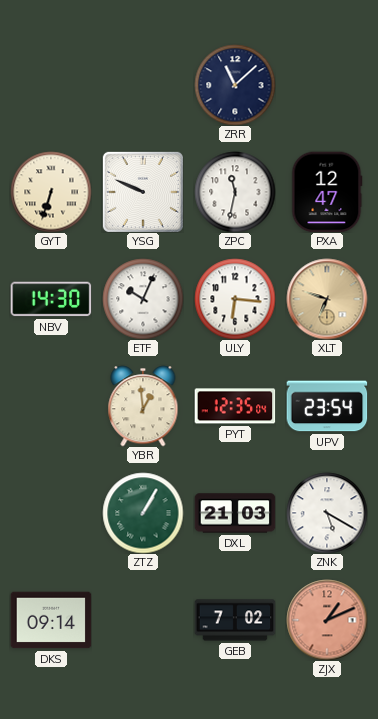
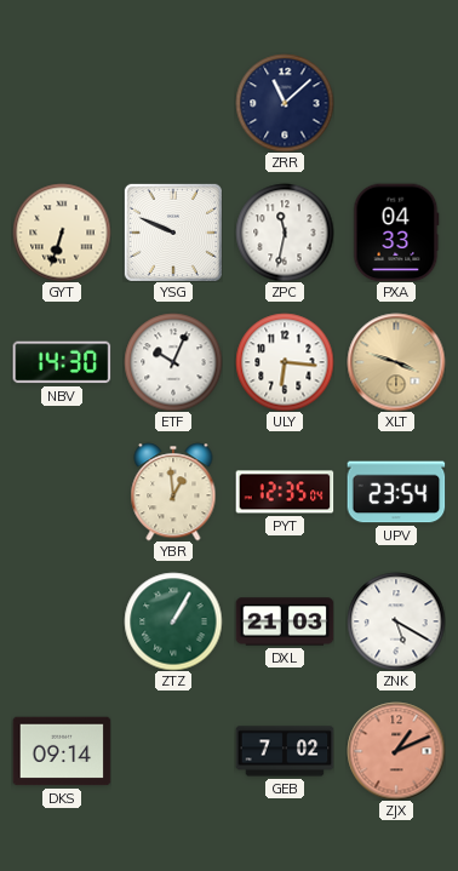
PXA: 12:47 -> 04:33 (396, 233)
XLT: 6:48 -> 3:48 (396, 362)
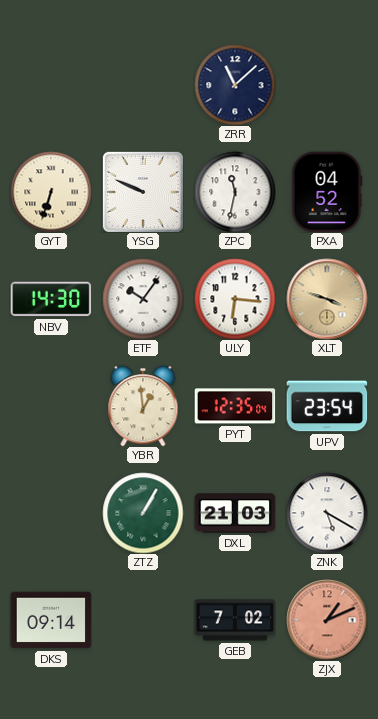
PXA: 04:33 -> 04:52 (327, 192)
ETF: 10:04 -> 10:06 (143, 299)
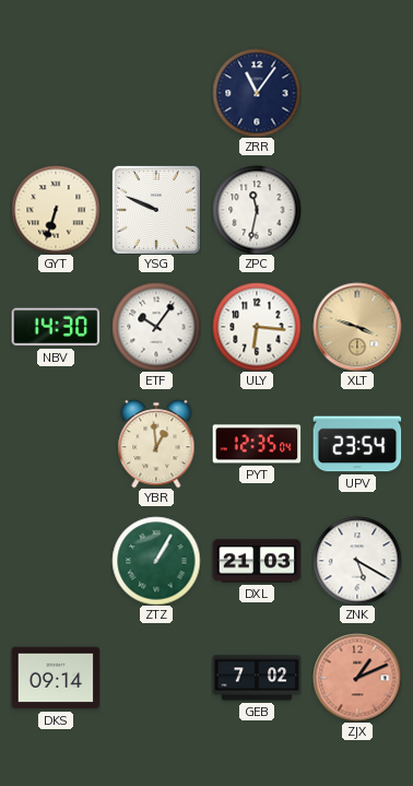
ZRR: 11:08 -> 11:06 (257, 93)
PXA: 04:52 -> none (327, 192)
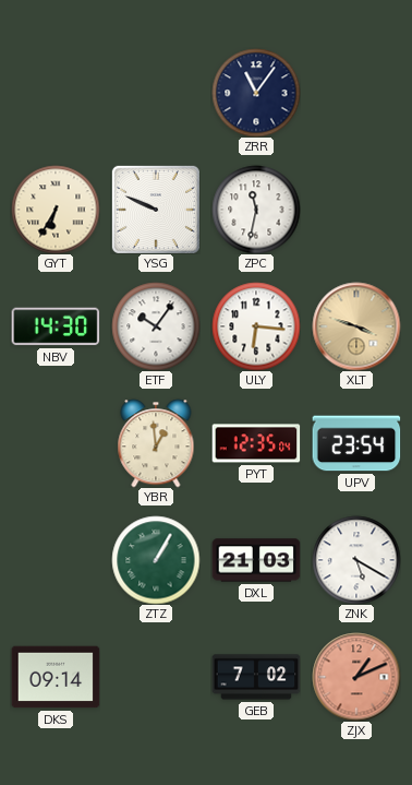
GYT: 6:33 -> 6:35 (56, 210)
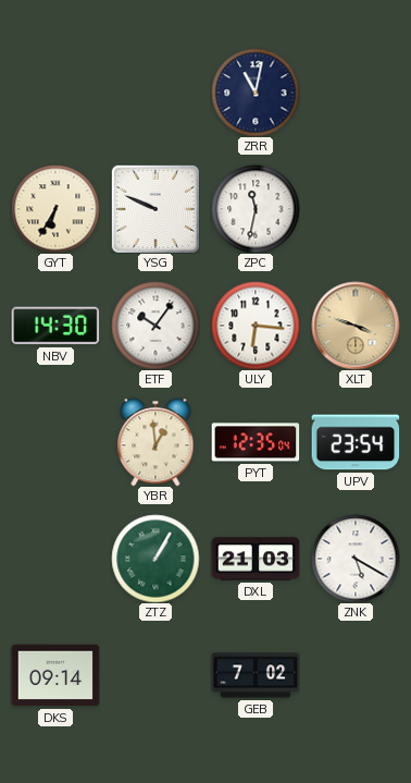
ZRR: 11:06 -> 11:02 (256, 93)
ZJX: 1:11 -> none (356, 677)
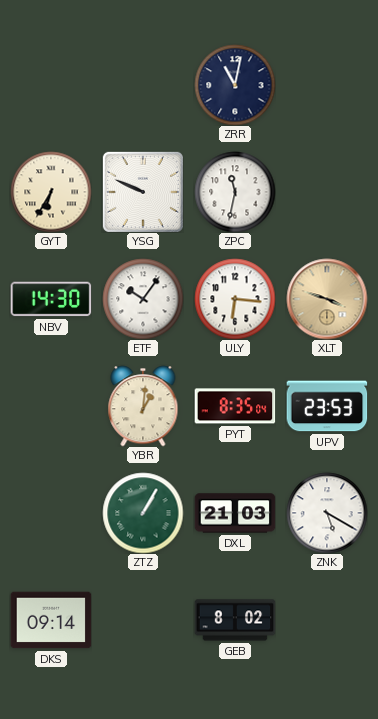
YBR: 12:59 -> 1:01 (143, 406)
PYT: 12:35 -> 8:35 (235, 406)
UPV: 23:54 -> 23:53 (327, 406)
GEB: 7:02 -> 8:02 (235, 620)
